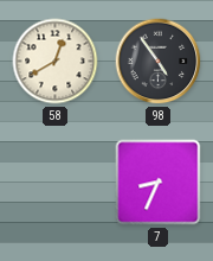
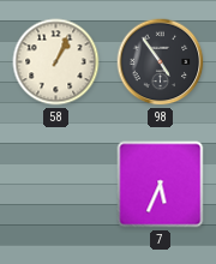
58: 12:40 -> 1:04 (56, 62)
7: 8:34 -> 5:34 (161, 185)
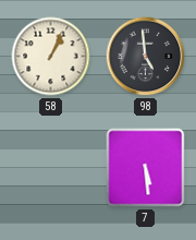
98: 4:54 -> 4:59 (146, 57)
7: 5:34 -> 5:29 (146, 168)
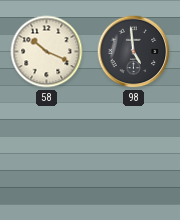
58: 1:04 -> 10:19 (47, 52)
7: 5:29 -> none (146, 168)
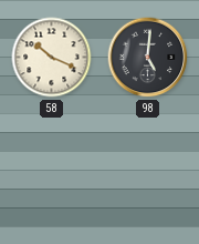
98: 4:59 -> 5:01 (148, 58)
